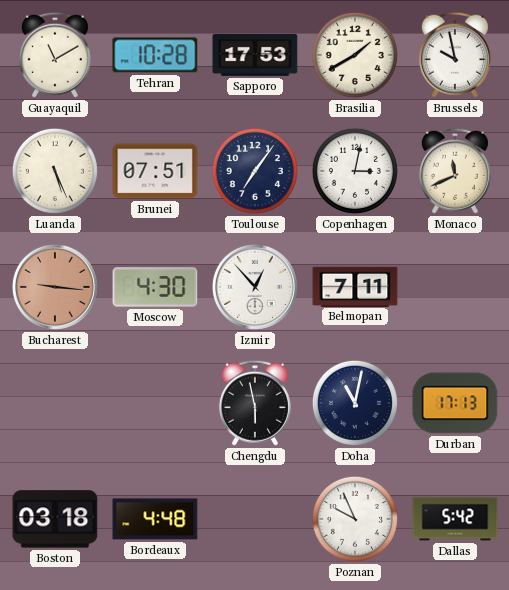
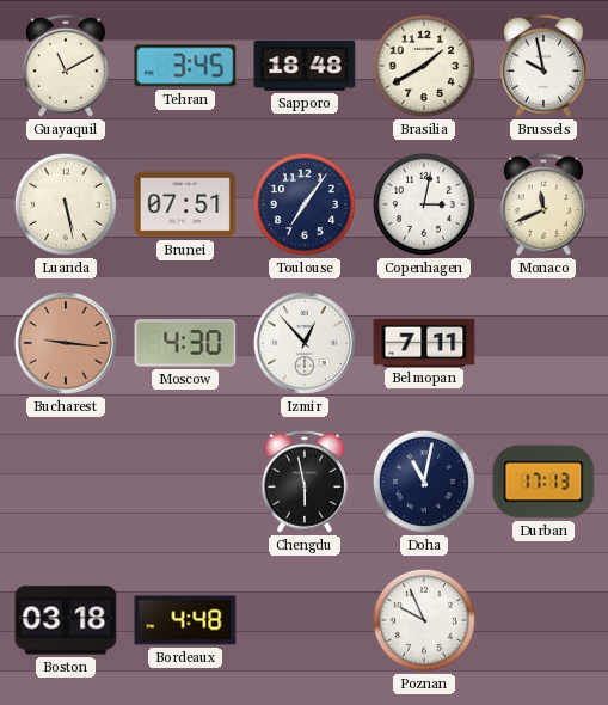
Tehran: 10:28 -> 3:45 (185, 66)
Sapporo: 17:53 -> 18:48 (305, 67)
Luanda: 5:26 -> 5:28 (66, 204)
Dallas: 5:42 -> none (455, 519)
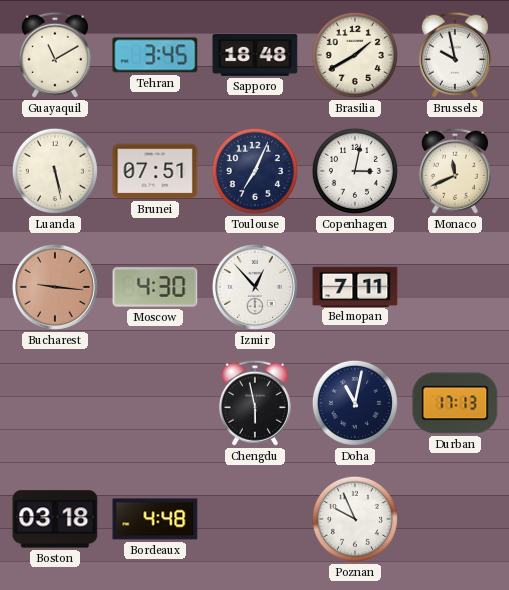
Toulouse: 7:06 -> 7:04 (255, 171)
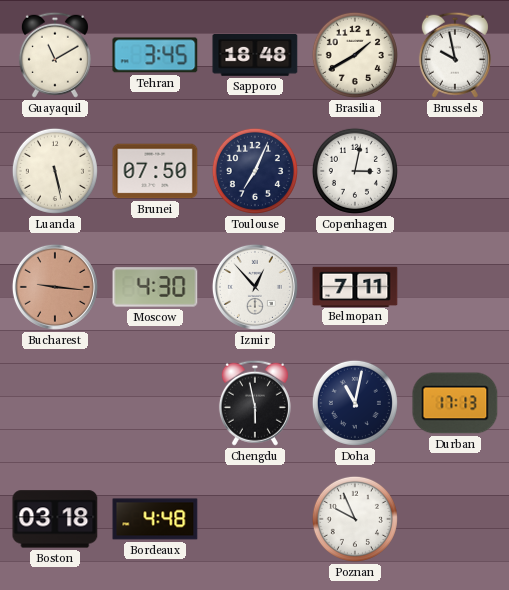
Brunei: 07:51 -> 07:50 (155, 171)
Monaco: 11:41 -> none (455, 171)
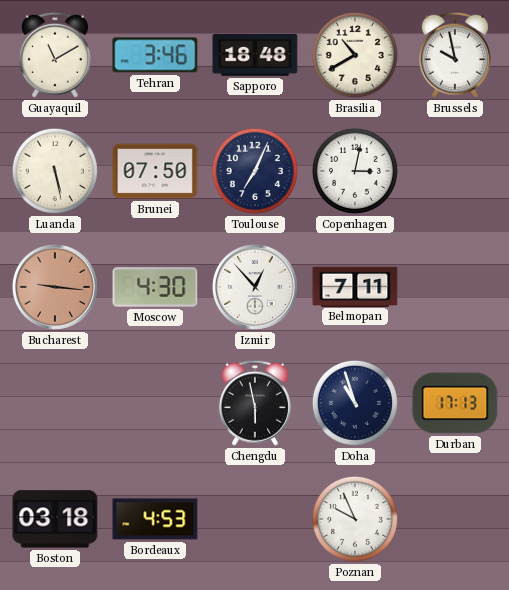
Tehran: 3:45 -> 3:46 (155, 55)
Brasilia: 1:40 -> 10:40 (355, 55)
Doha: 11:02 -> 10:57 (355, 403)
Bordeaux: 4:48 -> 4:53 (155, 519)
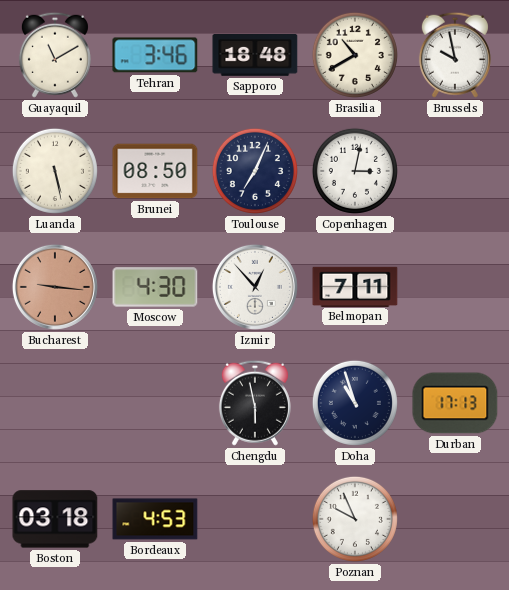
Brunei: 07:50 -> 08:50 (155, 171)
